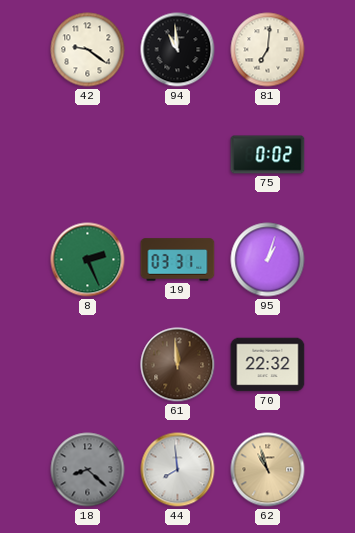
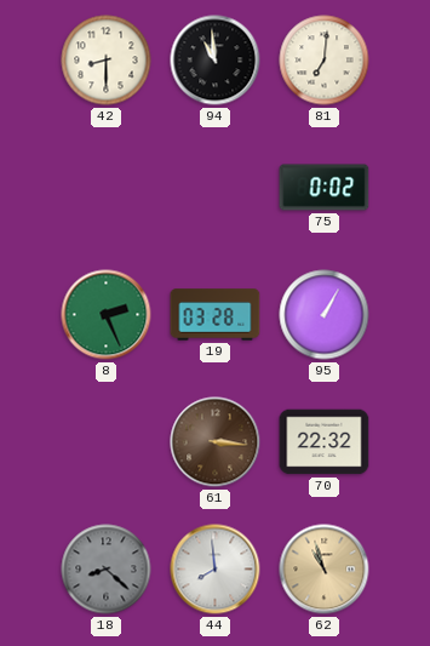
42: 9:21 -> 8:30 (107, 61)
19: 03:31 -> 03:28 (216, 315)
95: 1:03 -> 1:05 (325, 315)
61: 11:59 -> 3:16 (216, 442)
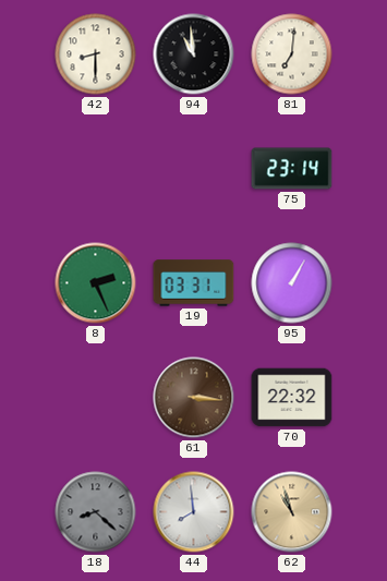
75: 0:02 -> 23:14 (292, 169)
19: 03:28 -> 03:31 (194, 283)
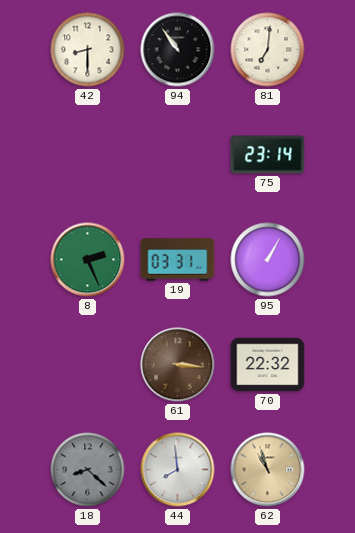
94: 10:59 -> 10:54 (178, 50)
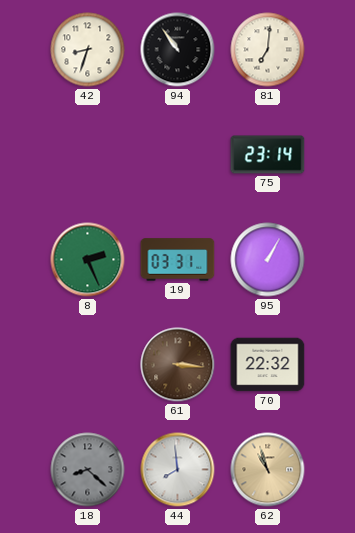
42: 8:30 -> 8:33 (88, 50)
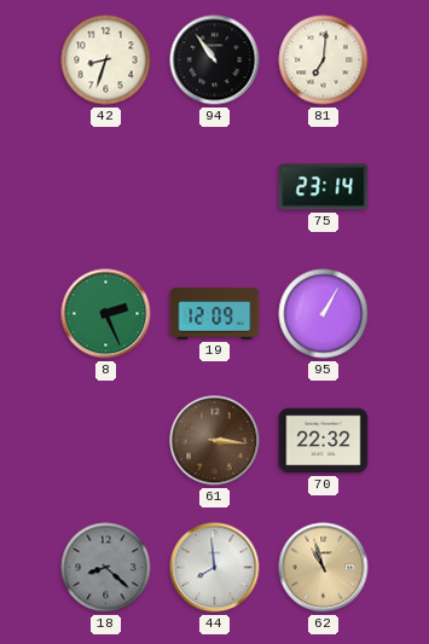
19: 03:31 -> 12:09 (215, 314)
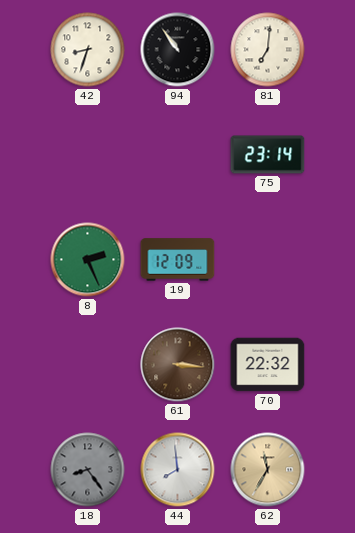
95: 1:05 -> none (324, 314)
18: 8:22 -> 8:24 (88, 470)
62: 10:57 -> 11:35 (268, 470)
